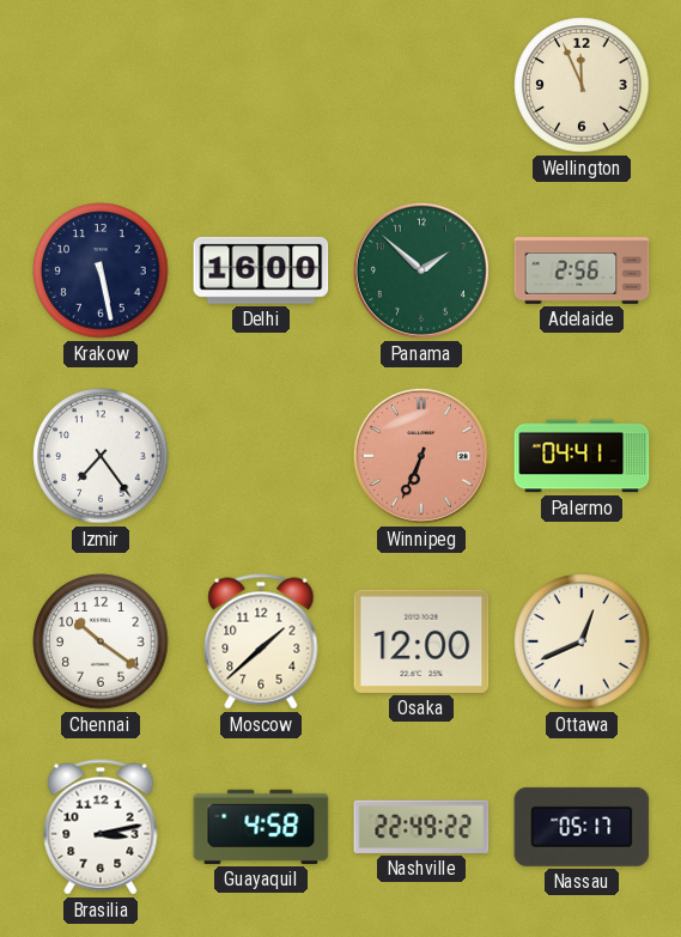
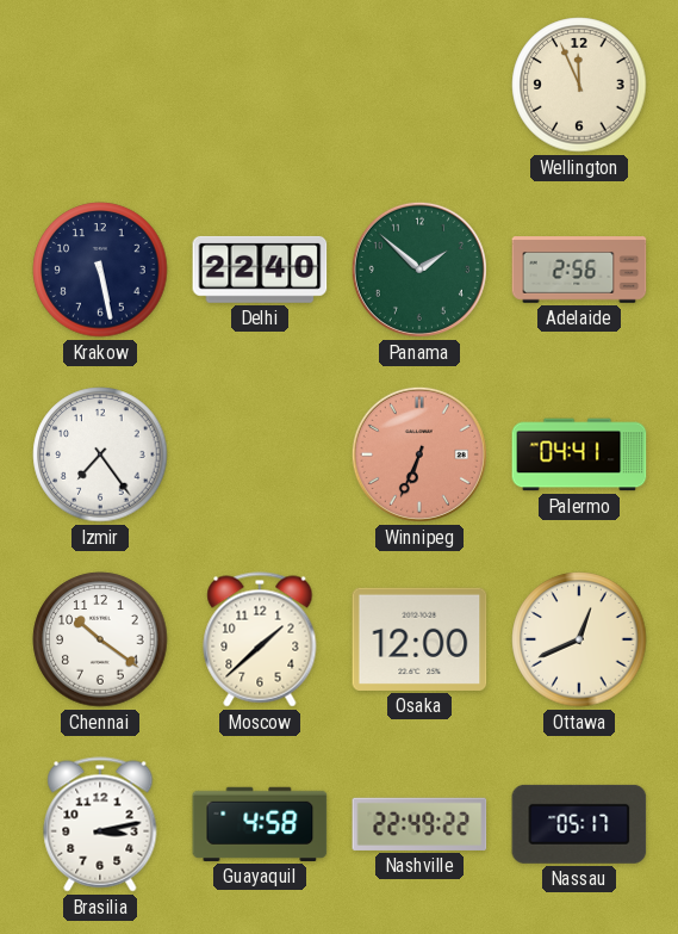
Delhi: 16:00 -> 22:40 (260, 270)
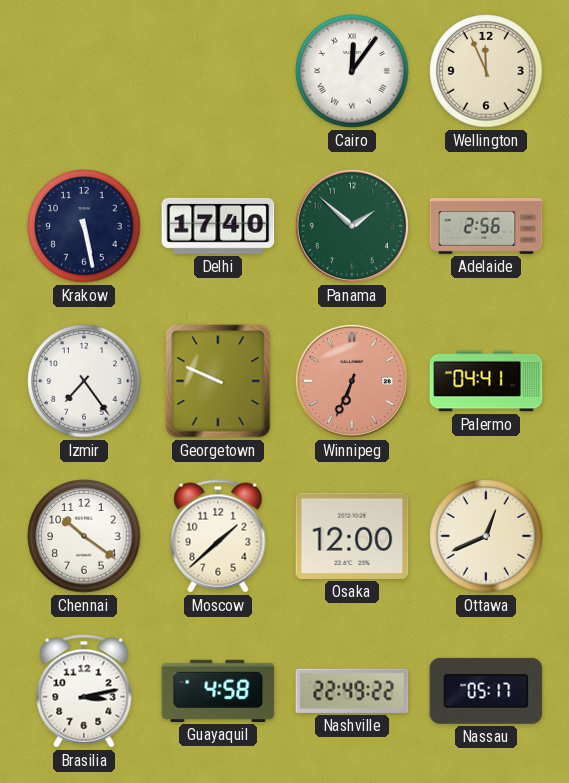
Cairo: none -> 12:06 (352, 71)
Delhi: 22:40 -> 17:40 (218, 226)
Georgetown: none -> 9:49 (218, 381)
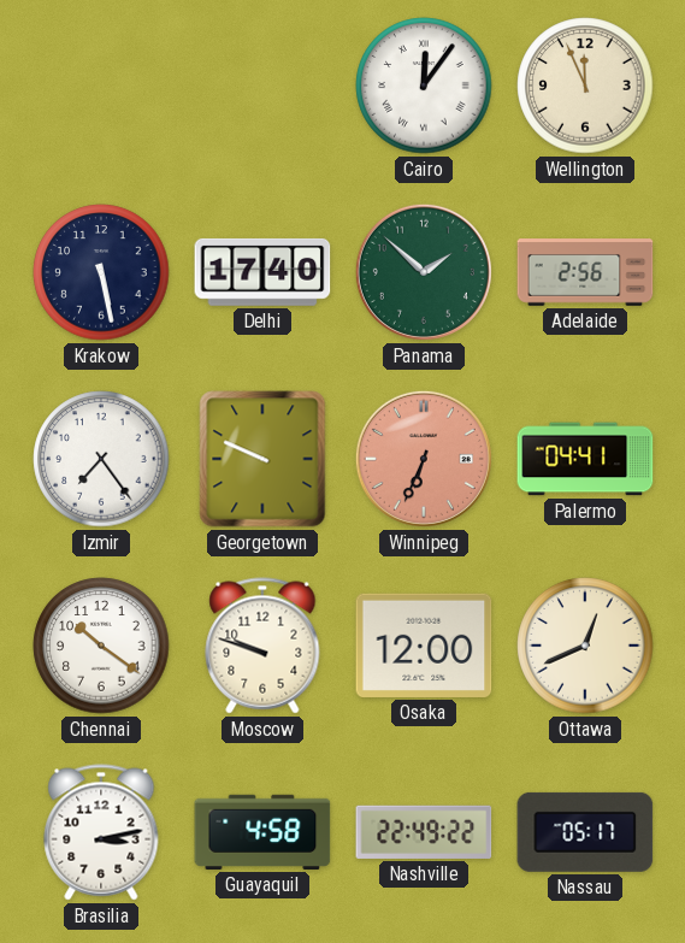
Moscow: 1:38 -> 9:48 (262, 646)
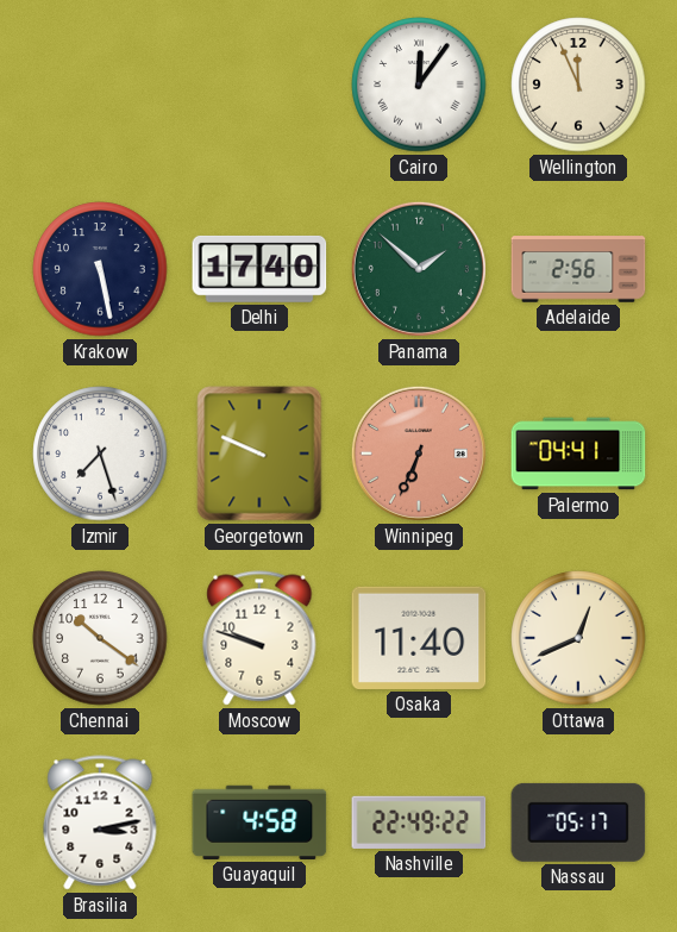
Izmir: 7:24 -> 7:27 (100, 454)
Osaka: 12:00 -> 11:40 (419, 638)
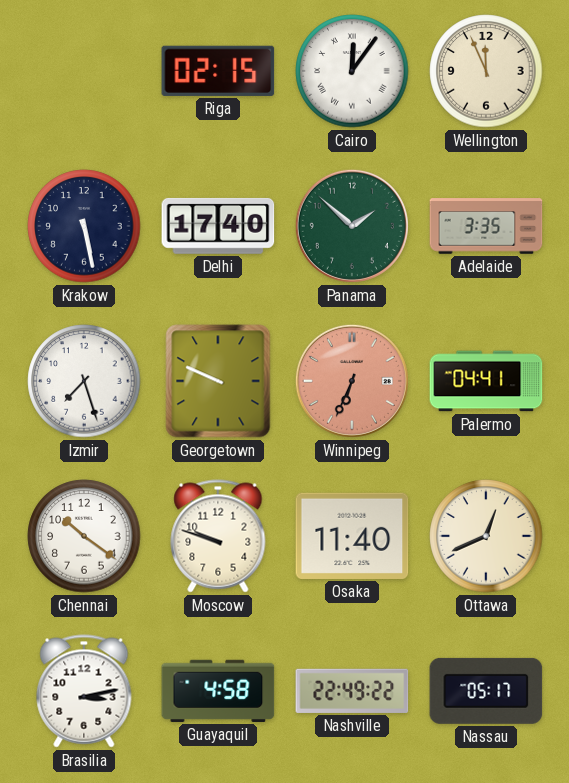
Riga: none -> 02:15 (218, 71)
Adelaide: 2:56 -> 3:35 (486, 226)
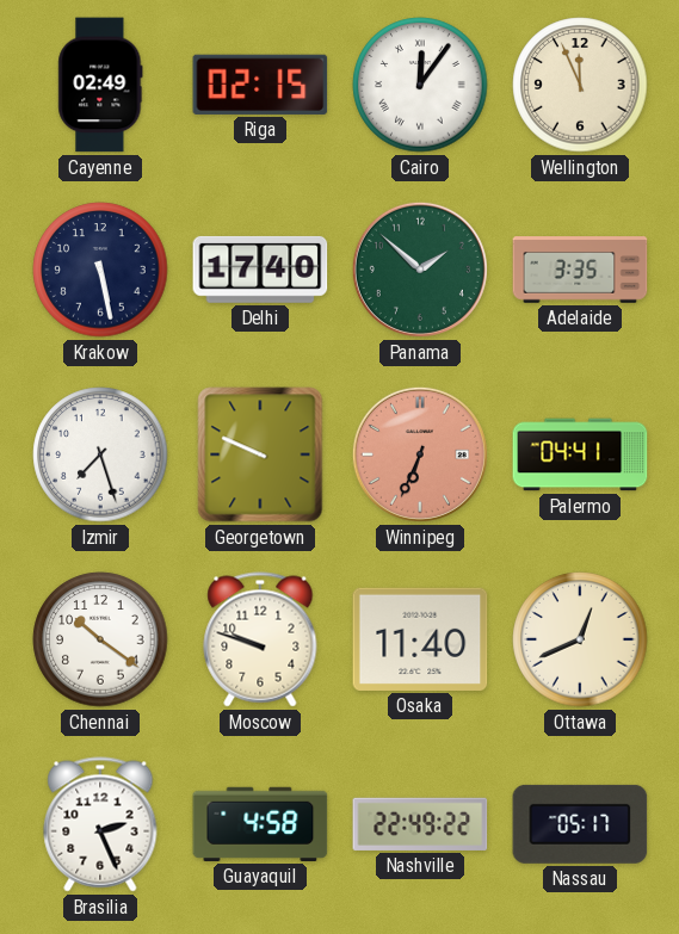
Cayenne: none -> 02:49 (100, 85)
Brasilia: 3:13 -> 2:26 (100, 824)
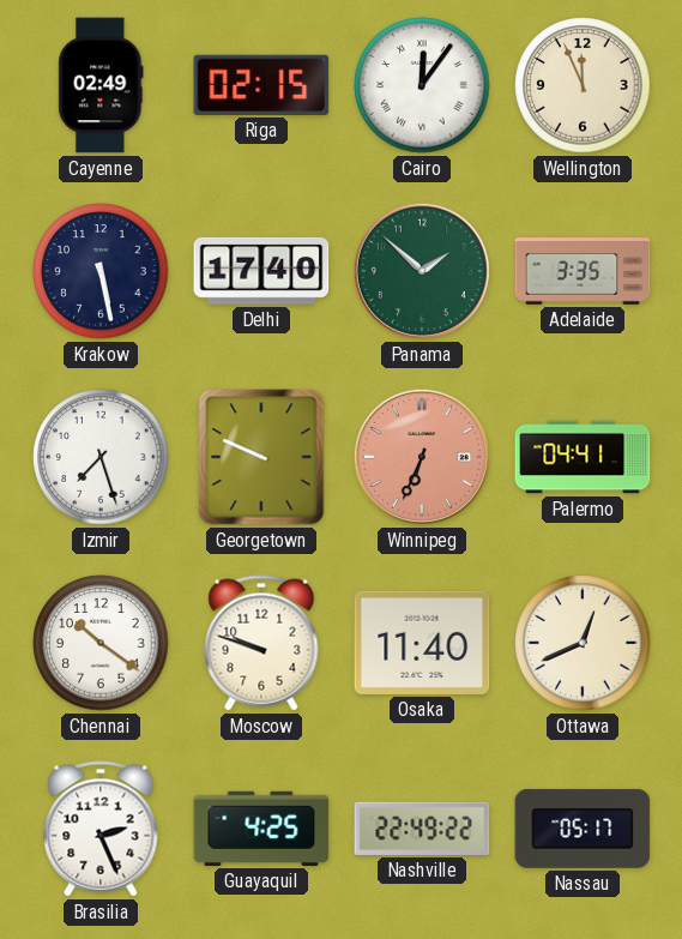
Guayaquil: 4:58 -> 4:25 (261, 829)
